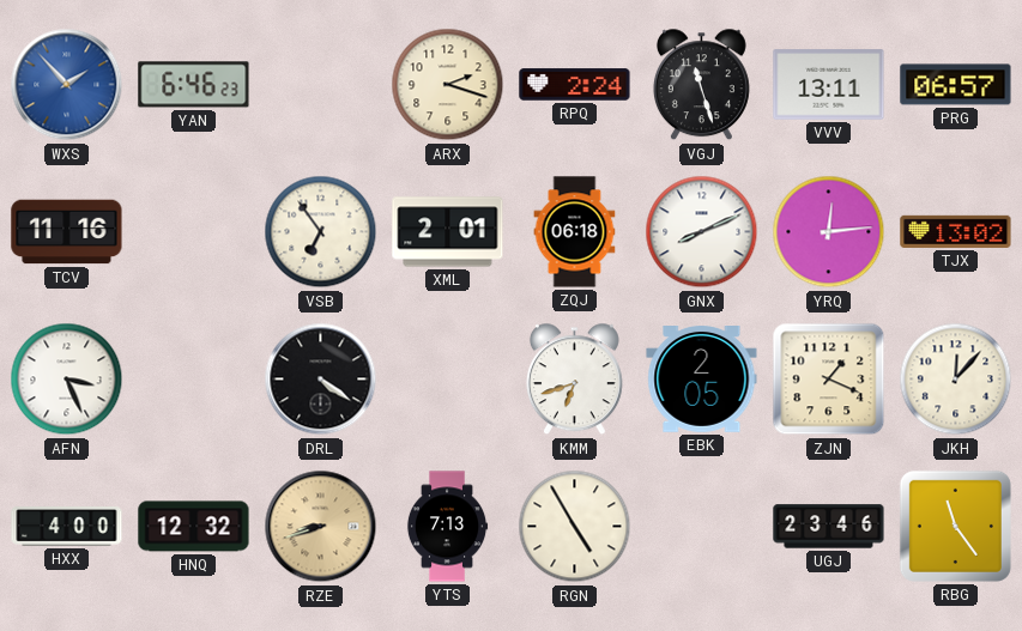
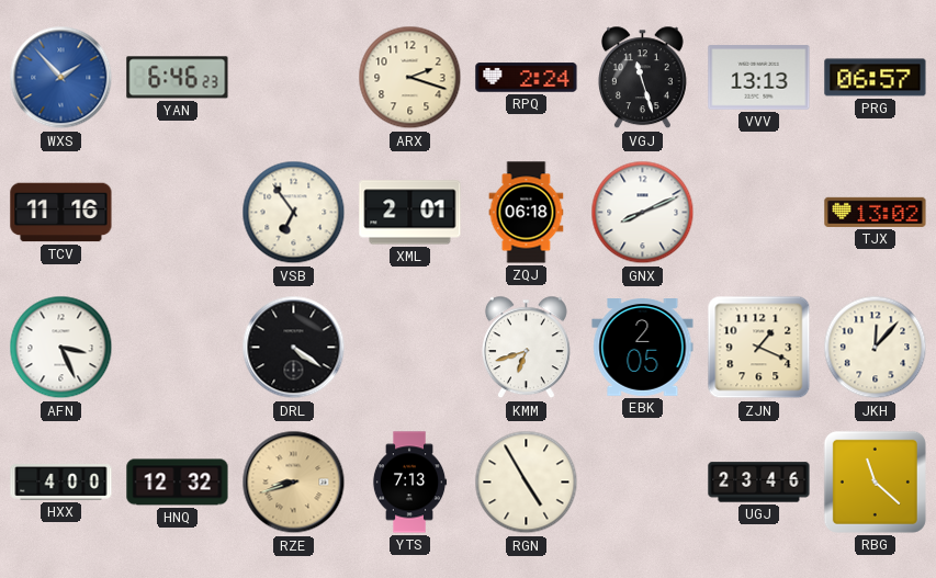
VVV: 13:11 -> 13:13 (759, 78)
YRQ: 12:14 -> none (829, 232)
RBG: 11:24 -> 11:22 (875, 481)
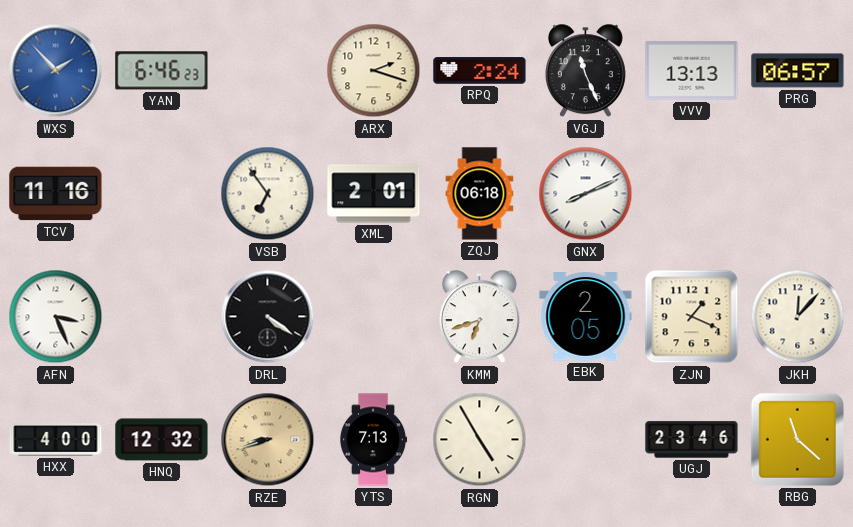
VGJ: 11:27 -> 11:26 (585, 71)
TJX: 13:02 -> none (876, 212)
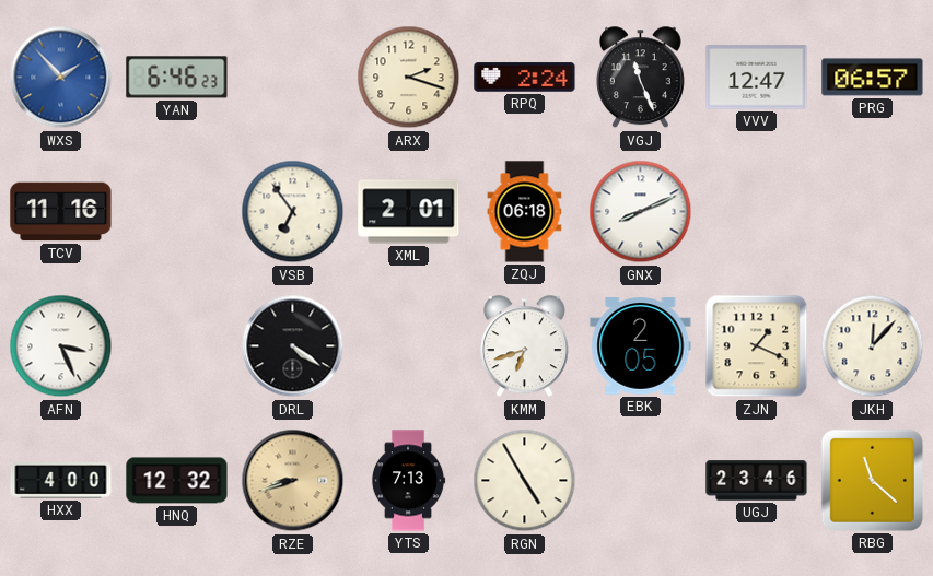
VVV: 13:13 -> 12:47 (757, 78)
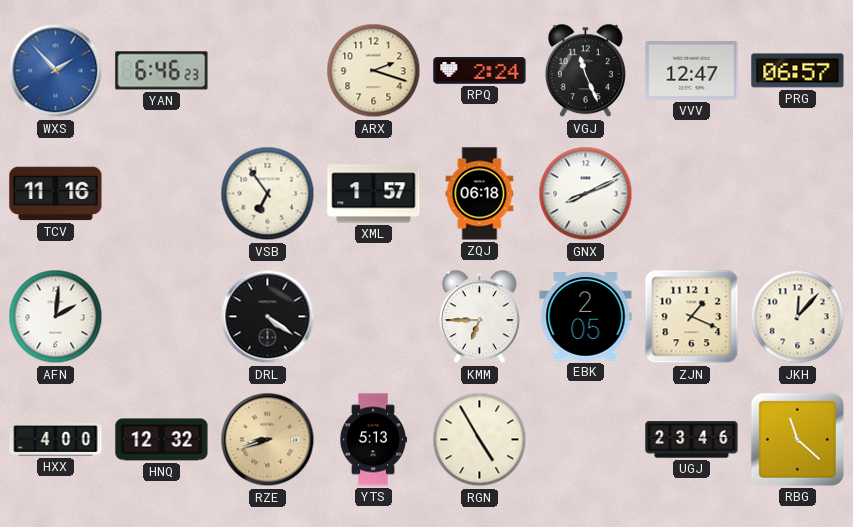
XML: 2:01 -> 1:57 (374, 194)
AFN: 3:26 -> 2:01 (56, 317)
KMM: 6:42 -> 6:45 (479, 317)
YTS: 7:13 -> 5:13 (373, 440)
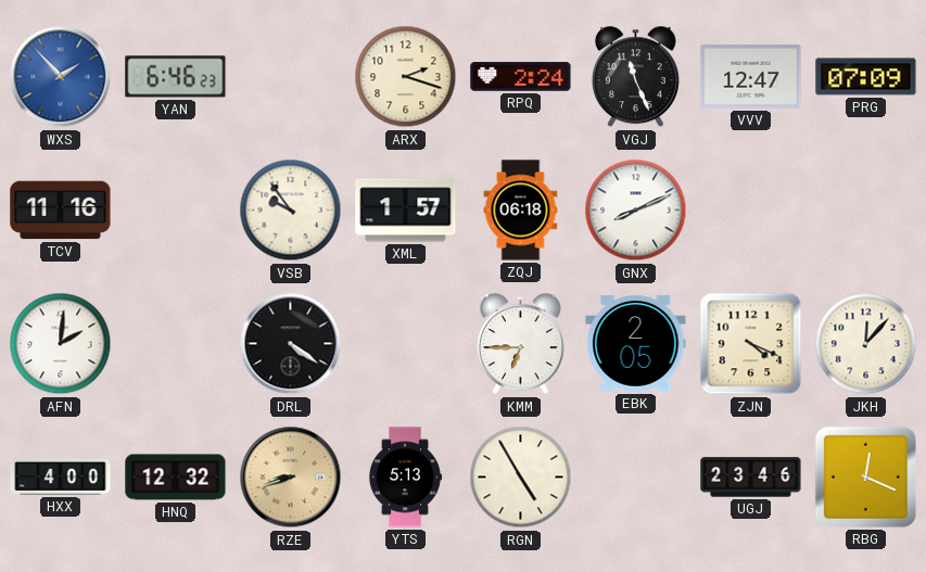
PRG: 06:57 -> 07:09 (866, 77)
VSB: 6:54 -> 9:54 (291, 211)
ZJN: 1:19 -> 4:19 (751, 344)
RBG: 11:22 -> 12:19 (865, 476)
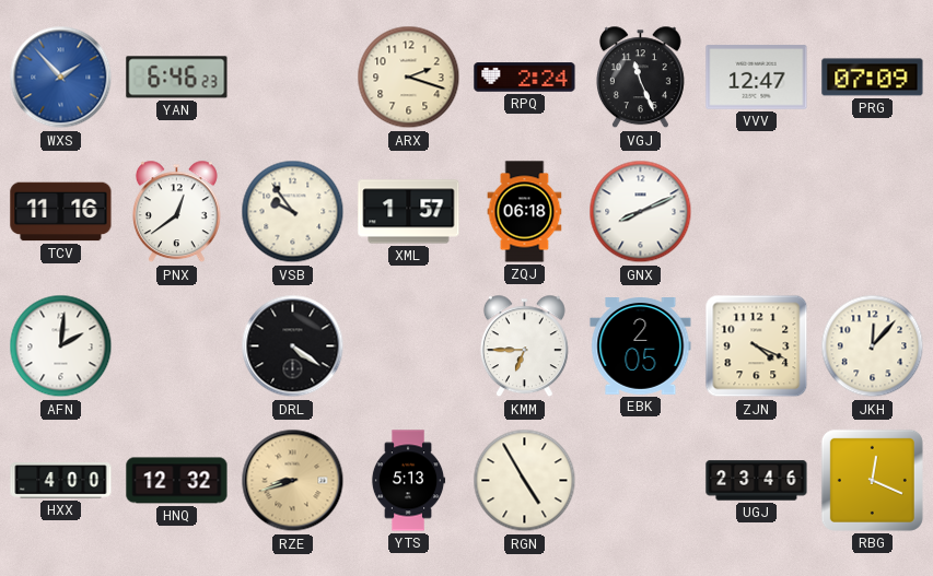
PNX: none -> 12:39 (176, 212)
